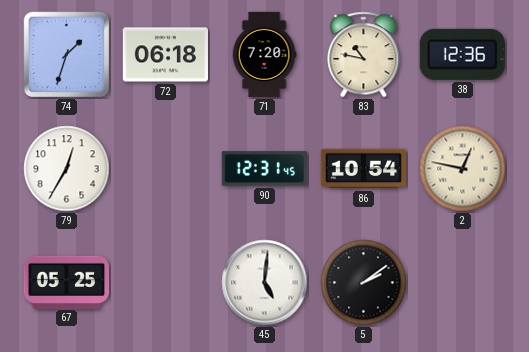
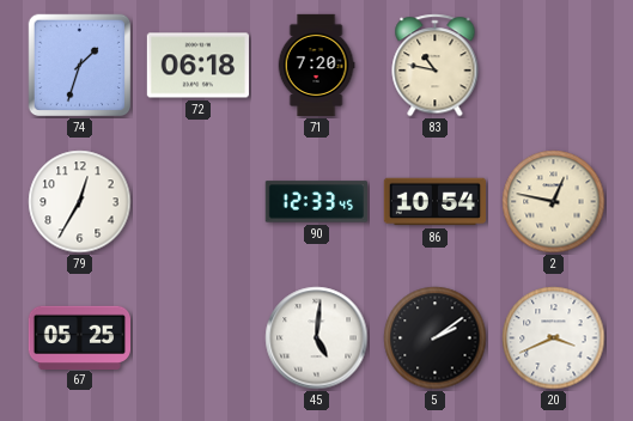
38: 12:36 -> none (462, 54)
90: 12:31 -> 12:33 (316, 202)
20: none -> 3:41 (554, 338)
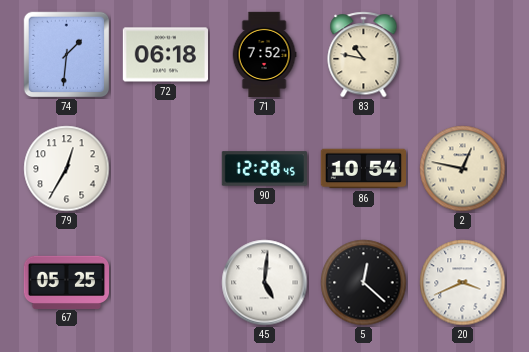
74: 1:33 -> 1:31 (67, 55)
71: 7:20 -> 7:52 (264, 55)
90: 12:33 -> 12:28 (264, 169)
5: 2:09 -> 12:22 (364, 283)
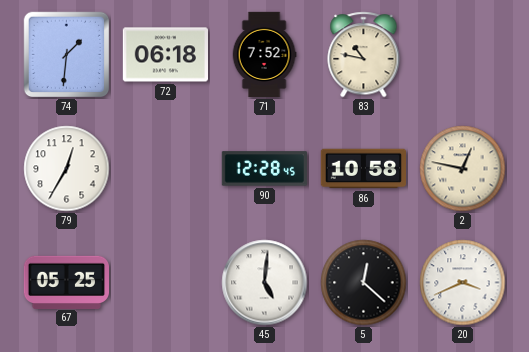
86: 10:54 -> 10:58 (363, 169)
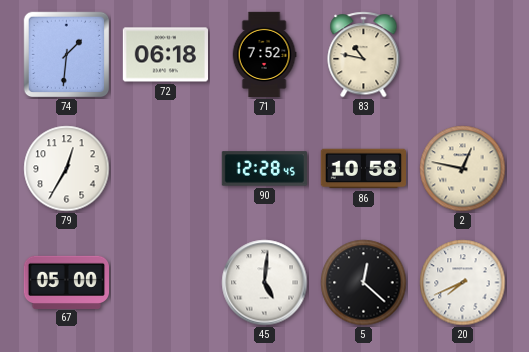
67: 05:25 -> 05:00 (66, 282)
20: 3:41 -> 7:41 (463, 283)
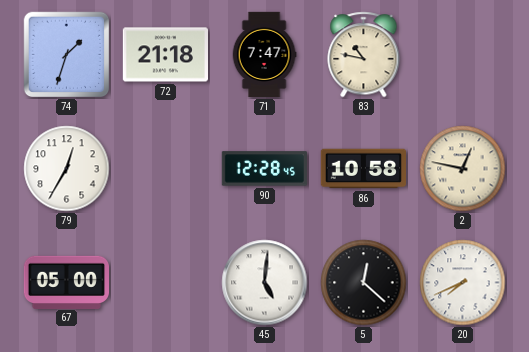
74: 1:31 -> 1:33 (67, 55)
72: 06:18 -> 21:18 (165, 55)
71: 7:52 -> 7:47 (264, 55)
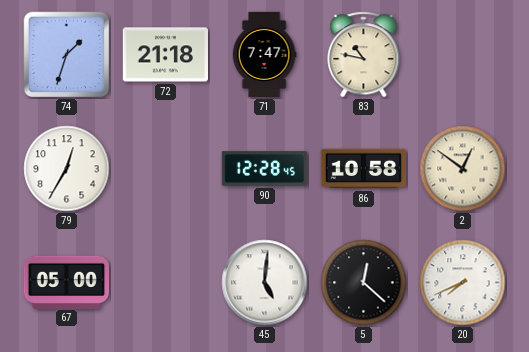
2: 12:47 -> 12:51 (463, 169)
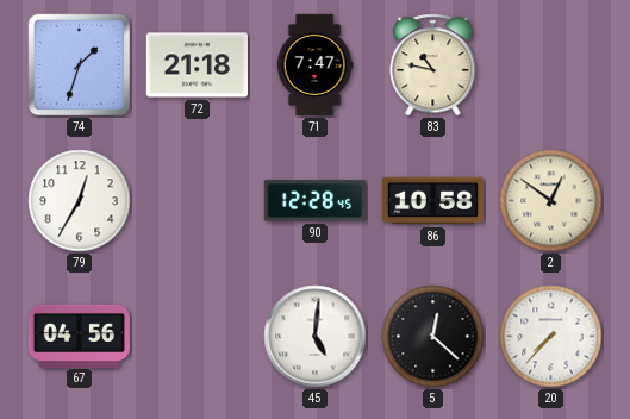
67: 05:00 -> 04:56 (79, 336)
20: 7:41 -> 7:37 (551, 337)
